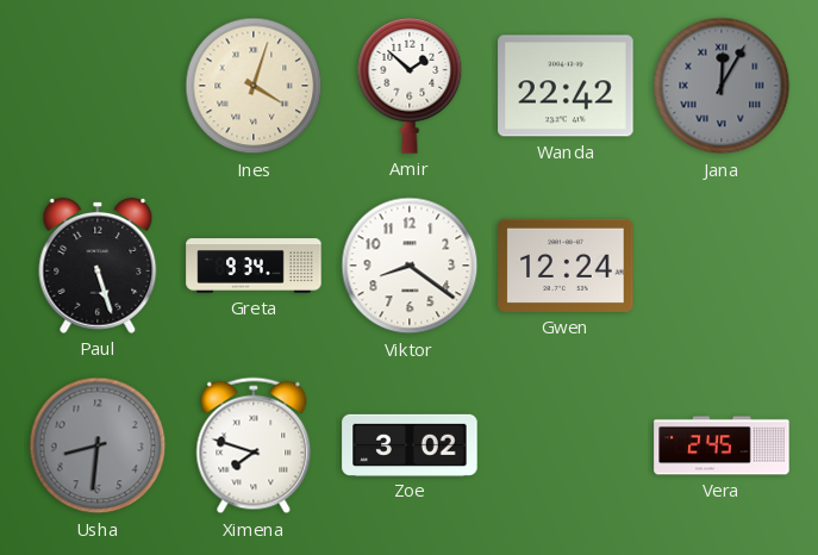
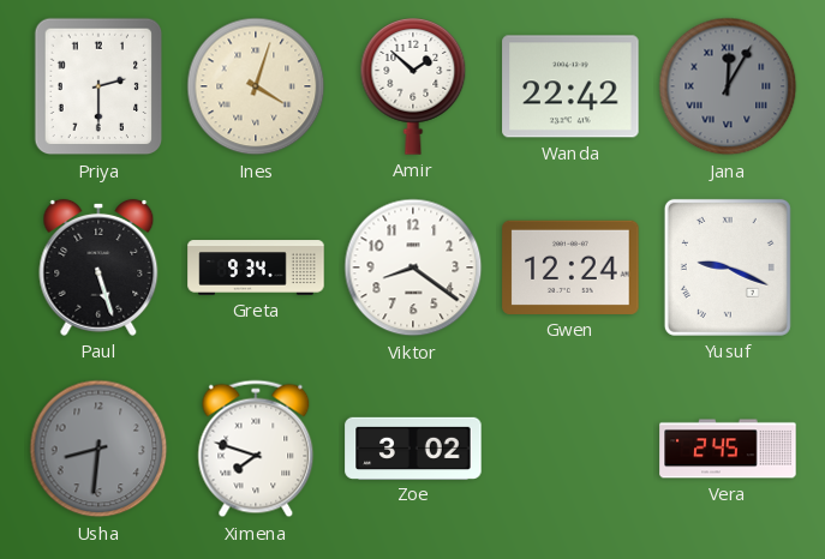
Priya: none -> 2:30 (98, 86)
Yusuf: none -> 9:19 (728, 268)
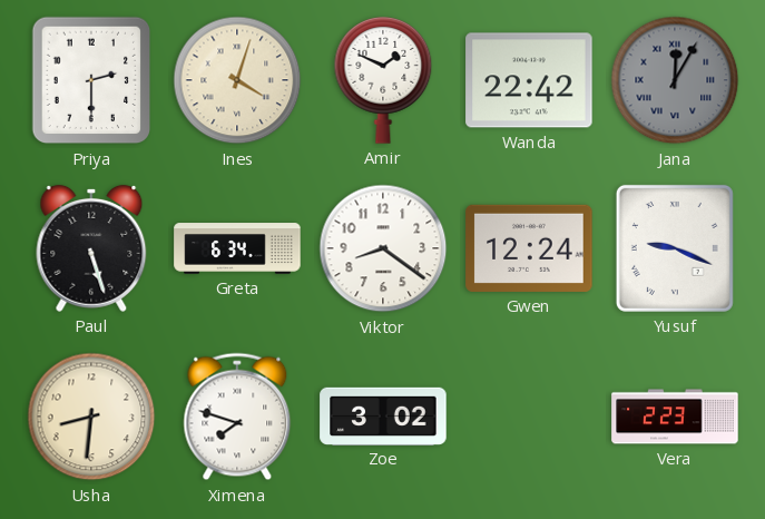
Amir: 1:52 -> 1:49 (383, 81)
Greta: 9:34 -> 6:34 (237, 248)
Usha dial: grey -> cream (91, 417)
Vera: 2:45 -> 2:23 (675, 417)
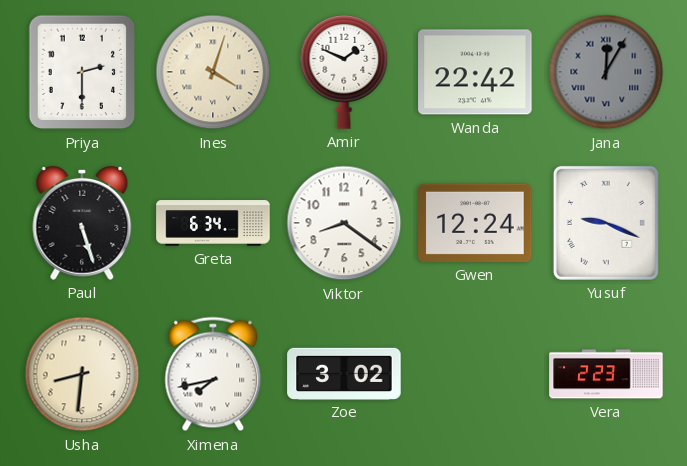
Ximena: 7:48 -> 7:43 (213, 374)
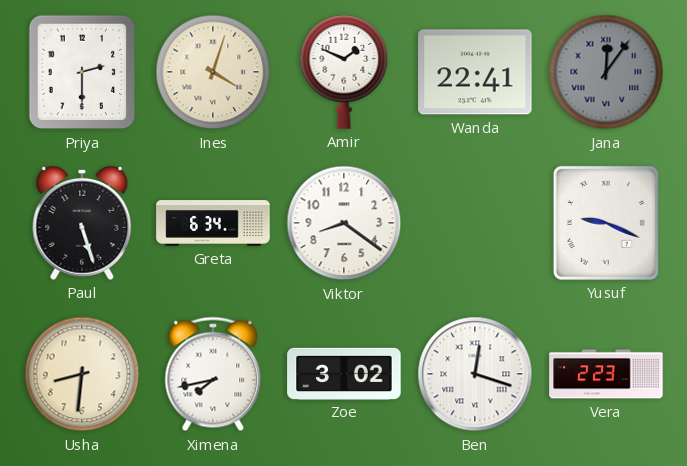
Wanda: 22:42 -> 22:41 (475, 72)
Jana: 12:05 -> 12:06 (606, 72)
Gwen: 12:24 -> none (475, 223)
Ben: none -> 12:18 (475, 374)
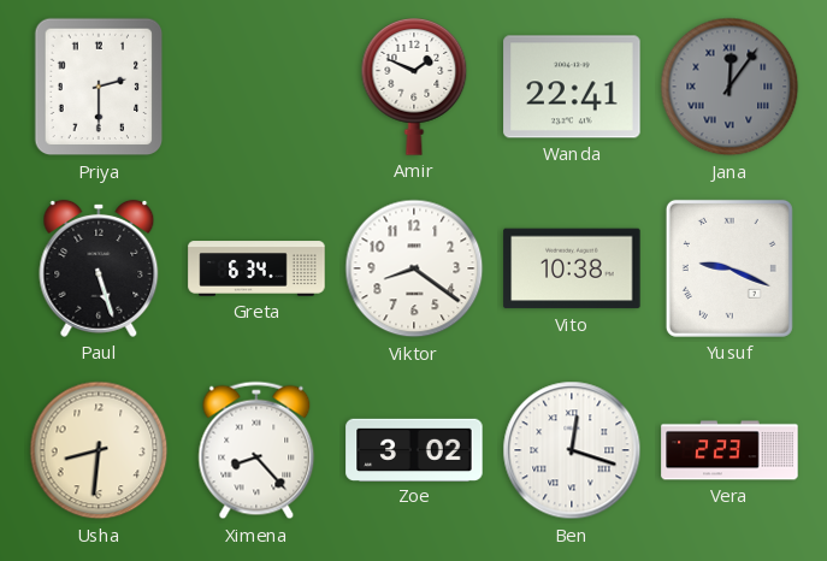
Ines: 4:03 -> none (213, 72)
Vito: none -> 10:38 (572, 268)
Ximena: 7:43 -> 8:23 (256, 450)
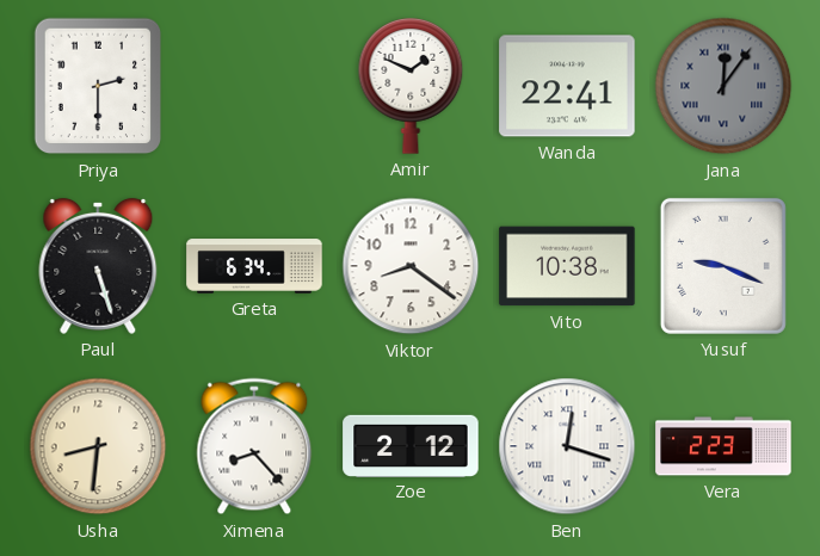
Zoe: 3:02 -> 2:12 (411, 445)
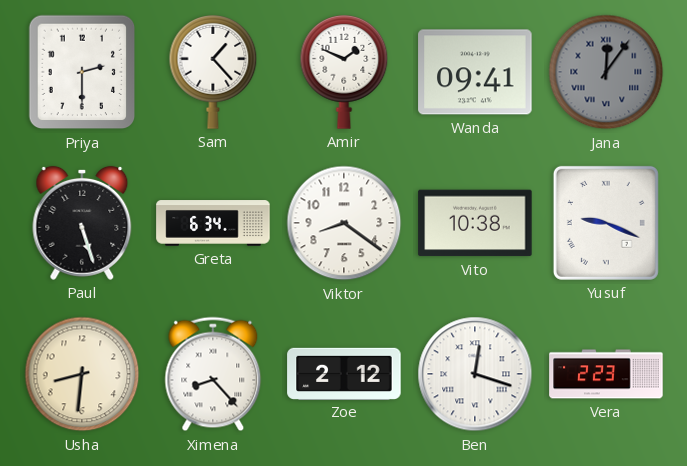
Sam: none -> 1:23 (213, 73)
Wanda: 22:41 -> 09:41 (475, 72)
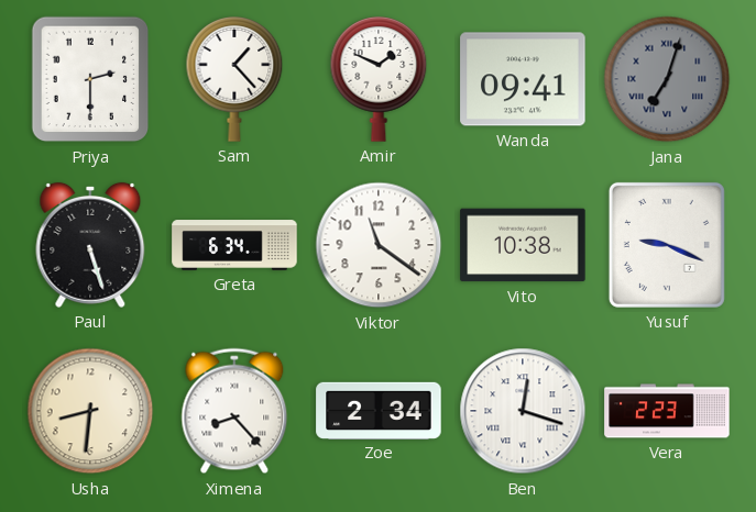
Jana: 12:06 -> 7:03 (667, 79)
Viktor: 8:21 -> 11:21 (379, 245)
Zoe: 2:12 -> 2:34 (379, 410)
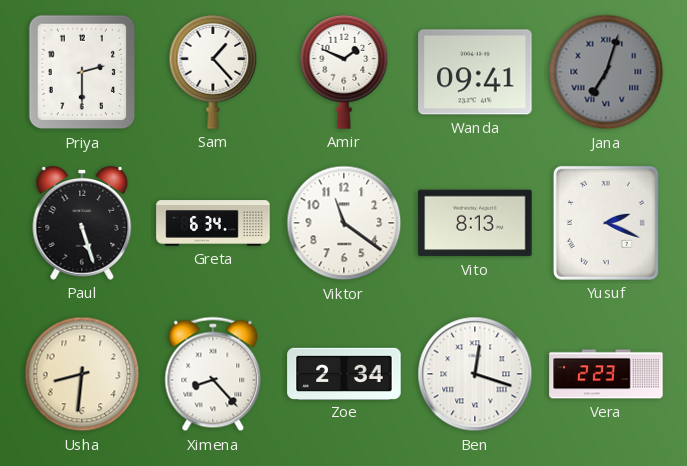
Vito: 10:38 -> 8:13 (475, 223)
Yusuf: 9:19 -> 2:19 (606, 223)
